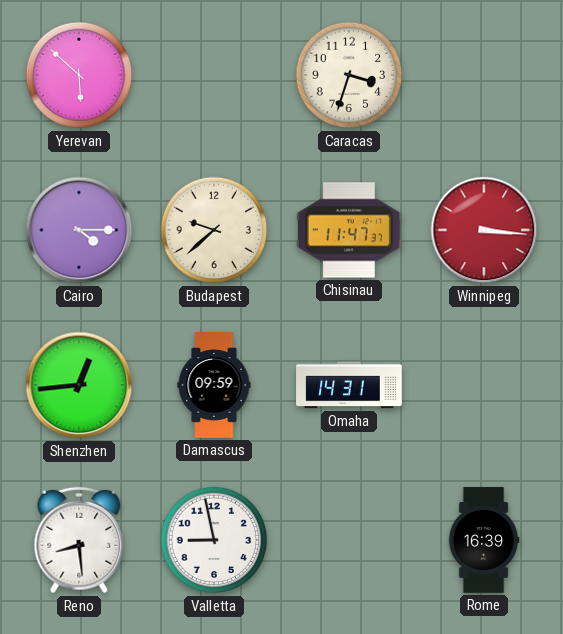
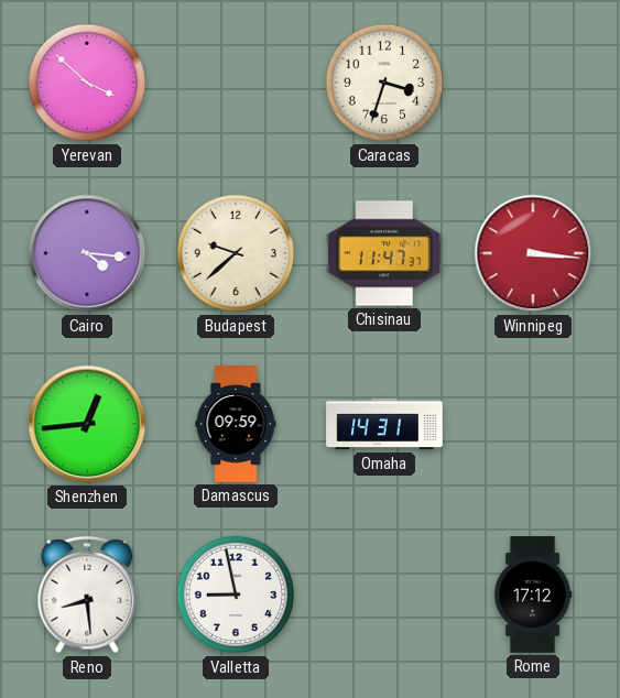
Yerevan: 5:52 -> 3:52 (87, 83)
Cairo: 4:15 -> 4:16 (87, 253)
Rome: 16:39 -> 17:12 (533, 595)
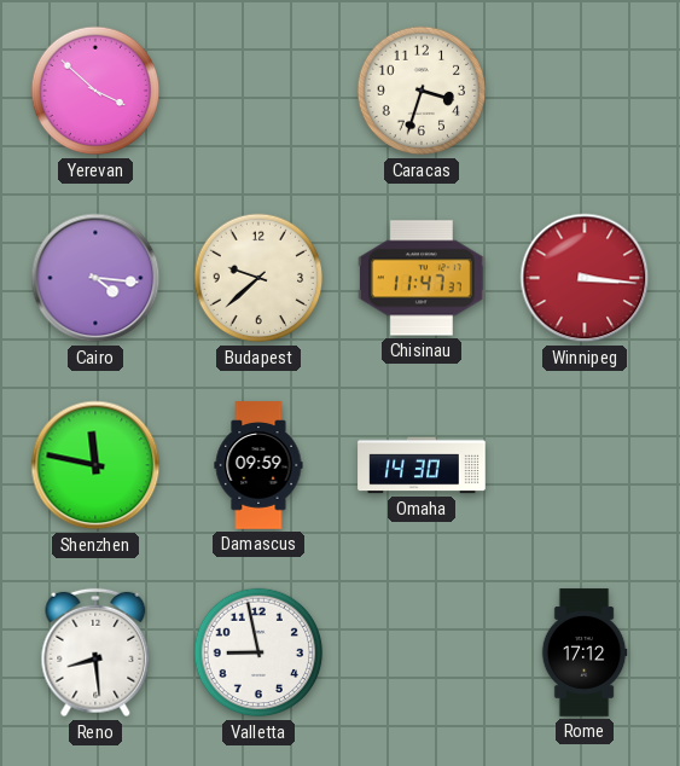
Shenzhen: 12:44 -> 11:47 (95, 465)
Omaha: 14:31 -> 14:30 (422, 465)
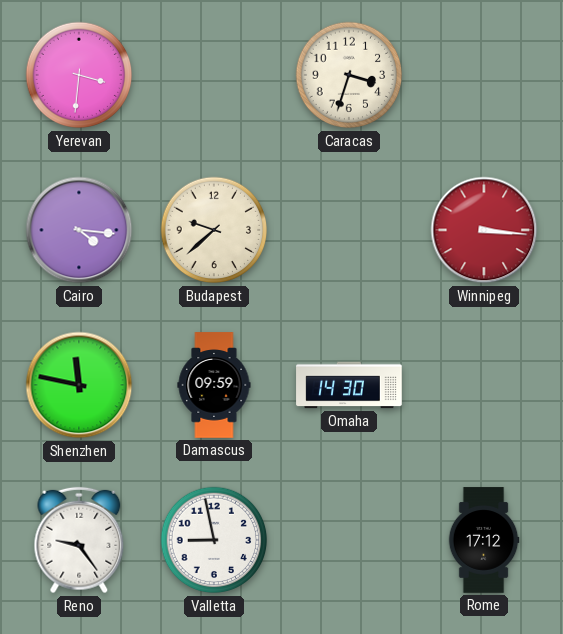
Yerevan: 3:52 -> 3:31 (79, 75)
Chisinau: 11:47 -> none (422, 278)
Reno: 8:29 -> 9:24 (79, 540)
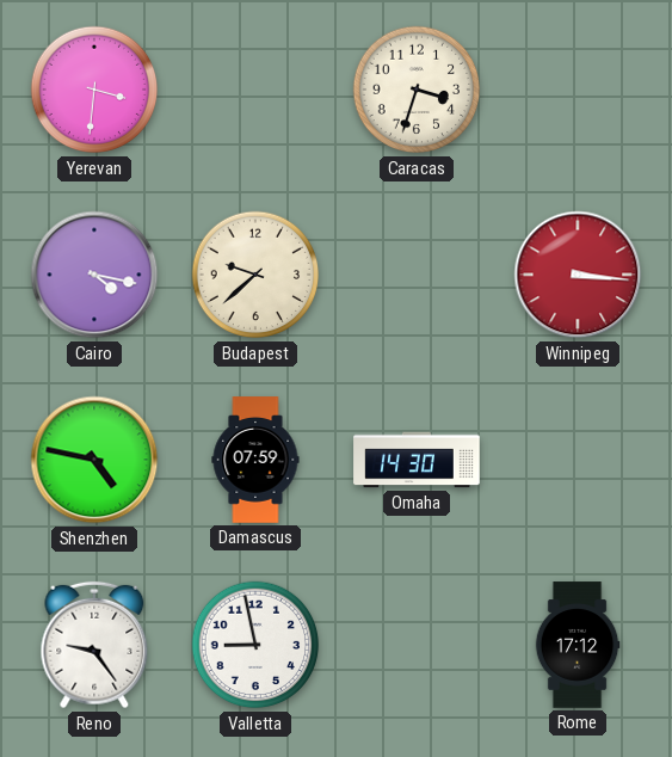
Cairo: 4:16 -> 4:17 (94, 275)
Shenzhen: 11:47 -> 4:47 (94, 460)
Damascus: 09:59 -> 07:59 (255, 460)
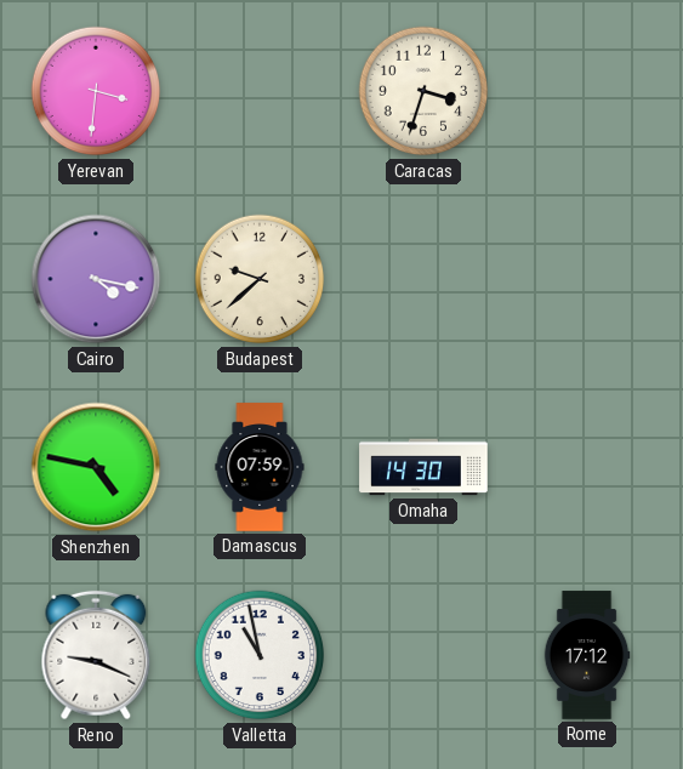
Winnipeg: 3:16 -> none (578, 275)
Reno: 9:24 -> 9:19 (96, 655)
Valletta: 8:58 -> 10:58 (260, 655)
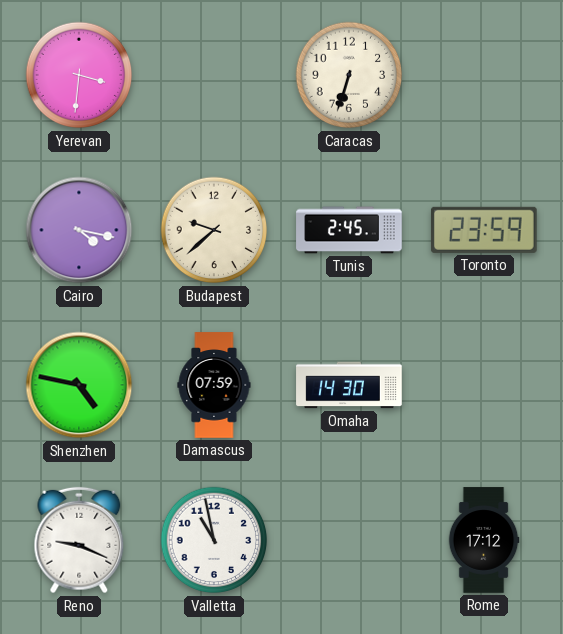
Caracas: 3:33 -> 6:33 (349, 75)
Tunis: none -> 2:45 (349, 230)
Toronto: none -> 23:59 (484, 230)
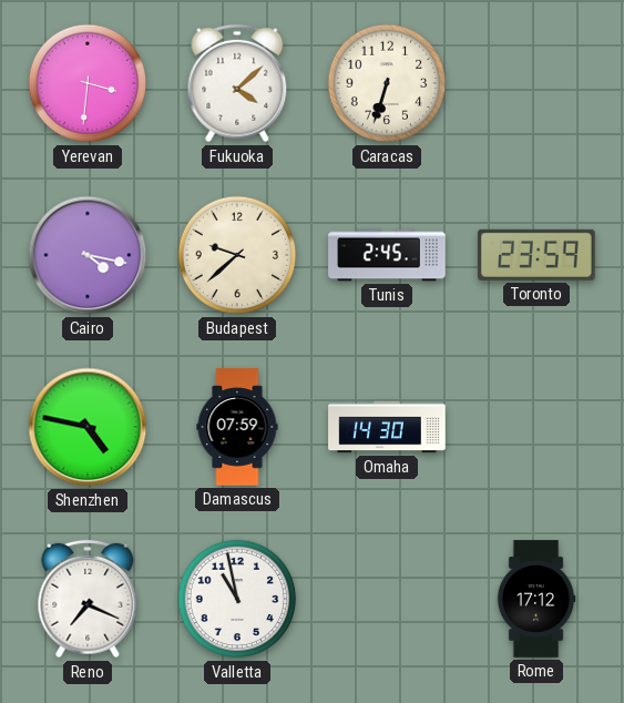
Fukuoka: none -> 4:08 (237, 83)
Reno: 9:19 -> 7:19 (88, 599)
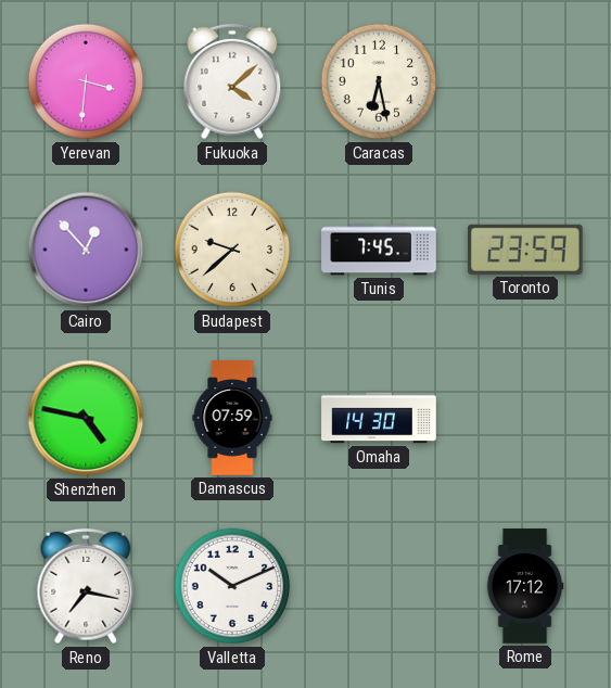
Caracas: 6:33 -> 6:28 (379, 81)
Cairo: 4:17 -> 12:53 (86, 250)
Tunis: 2:45 -> 7:45 (379, 250)
Reno: 7:19 -> 7:17 (86, 586)
Valletta: 10:58 -> 10:11 (232, 586)
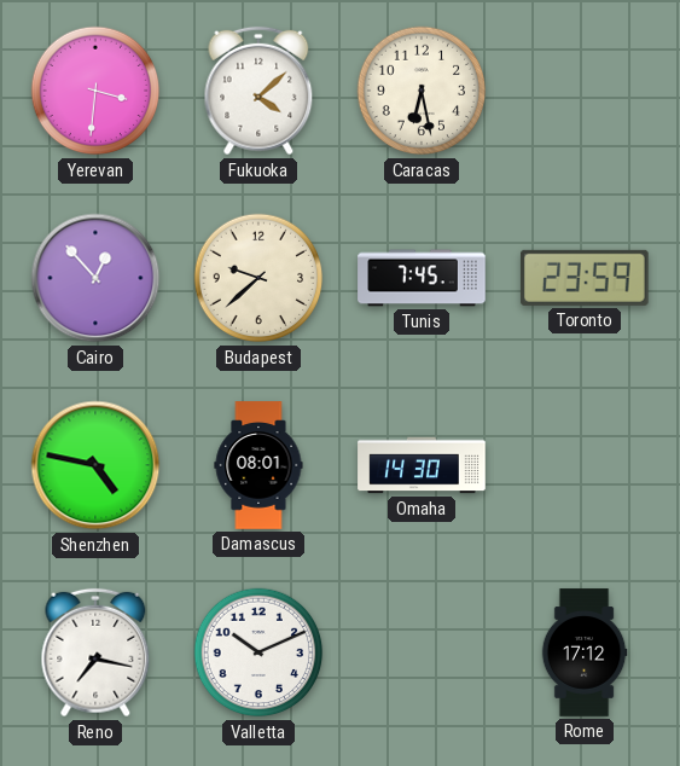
Damascus: 07:59 -> 08:01 (258, 465)
